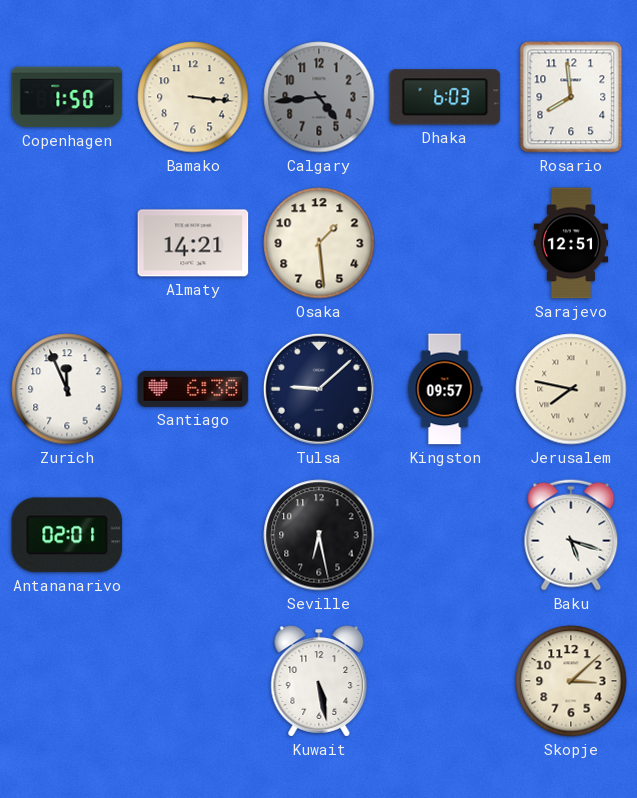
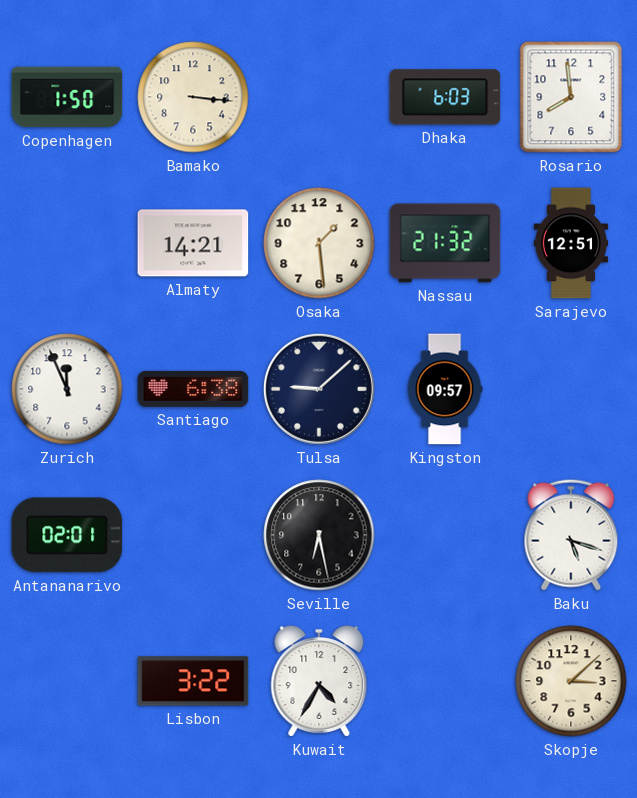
Calgary: 4:44 -> none (319, 97)
Nassau: none -> 21:32 (445, 243)
Jerusalem: 7:47 -> none (571, 389)
Lisbon: none -> 3:22 (193, 681)
Kuwait: 5:28 -> 4:35 (319, 681)
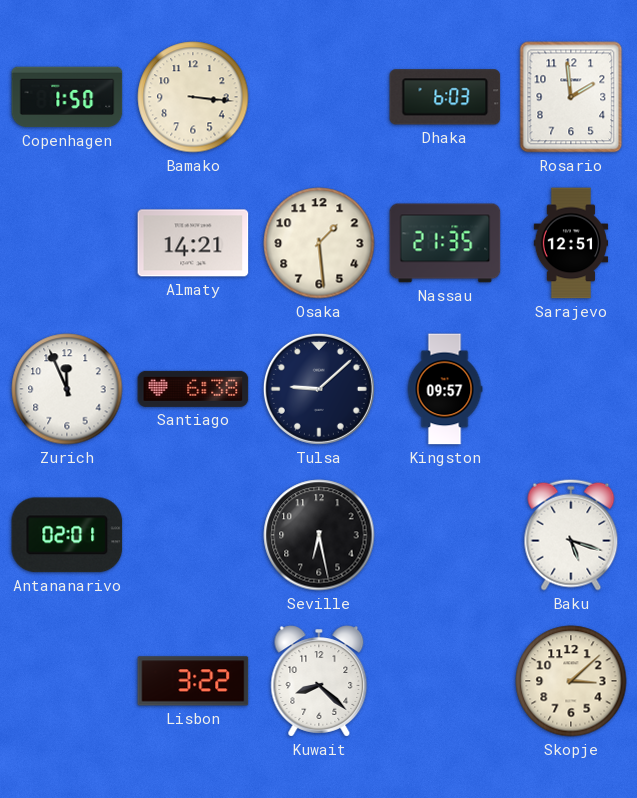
Rosario: 7:59 -> 1:59 (571, 97)
Nassau: 21:32 -> 21:35 (445, 243)
Kuwait: 4:35 -> 8:22 (319, 681)
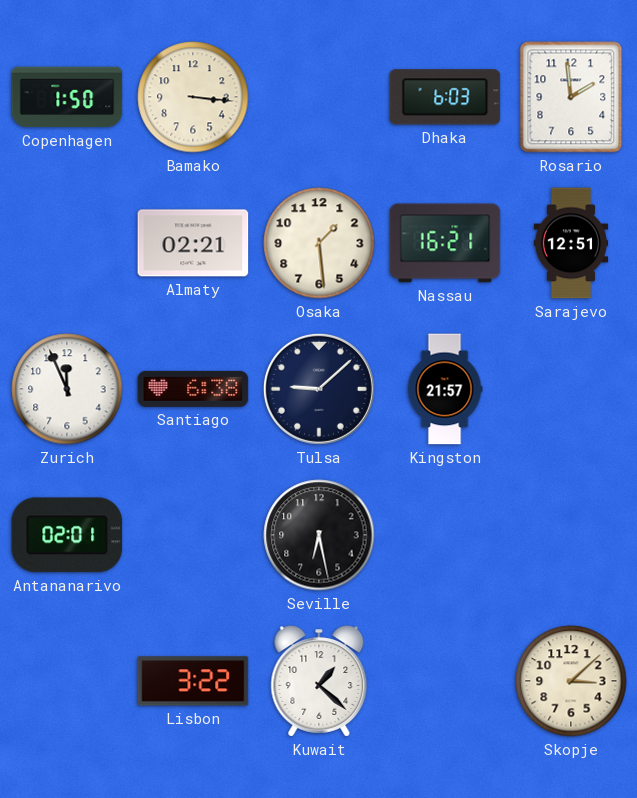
Almaty: 14:21 -> 02:21 (193, 243)
Nassau: 21:35 -> 16:21 (445, 243)
Kingston: 09:57 -> 21:57 (445, 389)
Baku: 5:18 -> none (571, 535)
Kuwait: 8:22 -> 1:22 (319, 681)
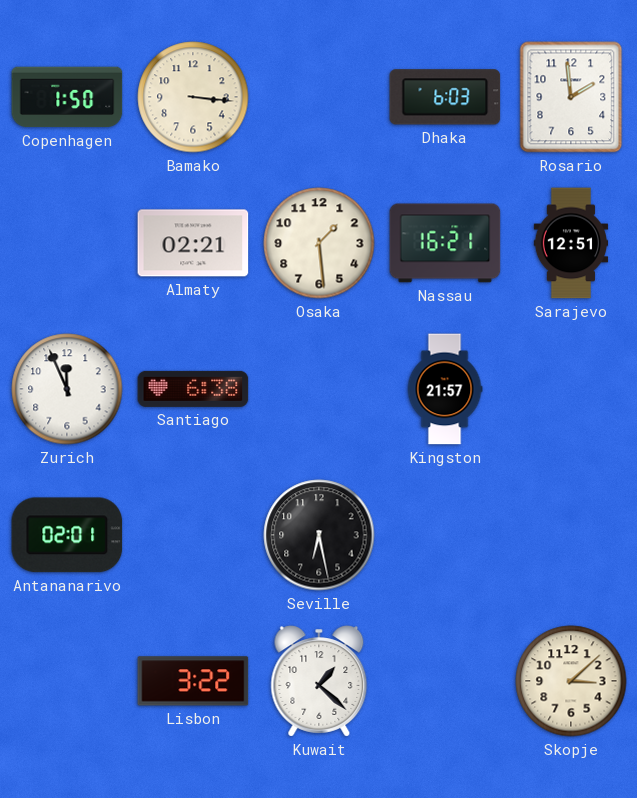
Tulsa: 9:08 -> none (319, 389)
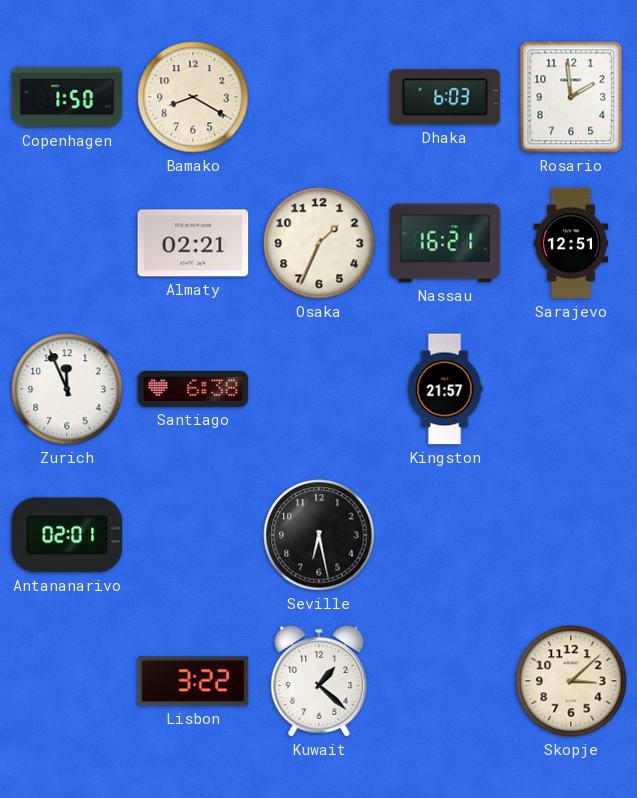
Bamako: 3:16 -> 8:20 (193, 97)
Osaka: 1:29 -> 1:34 (319, 243)
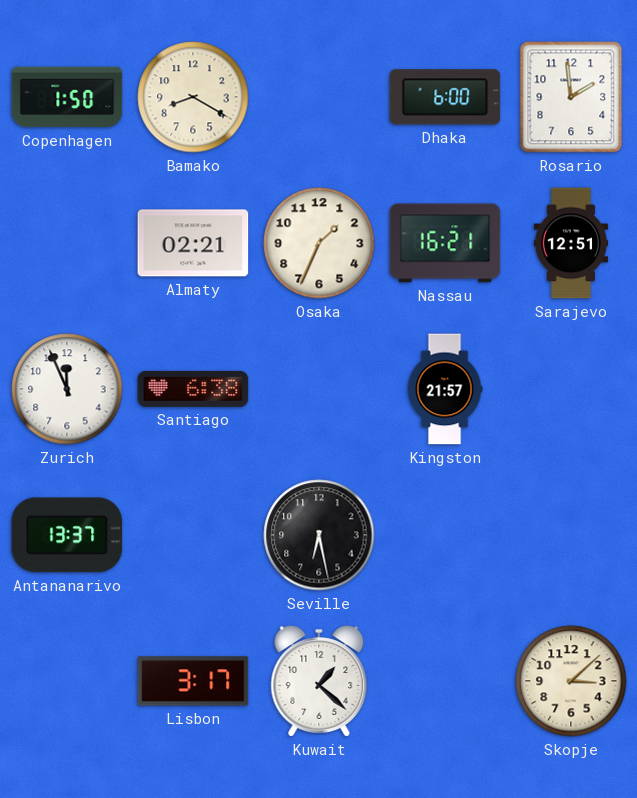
Dhaka: 6:03 -> 6:00 (445, 97)
Antananarivo: 02:01 -> 13:37 (67, 535)
Lisbon: 3:22 -> 3:17 (193, 681)
